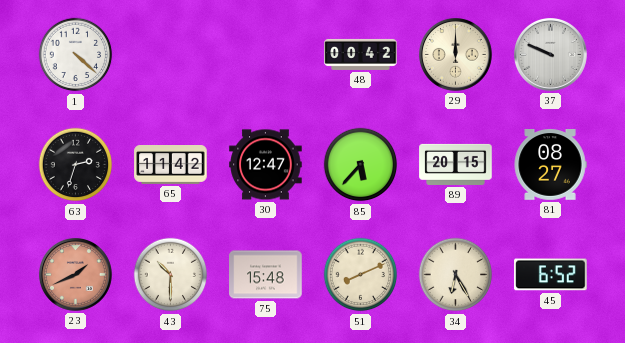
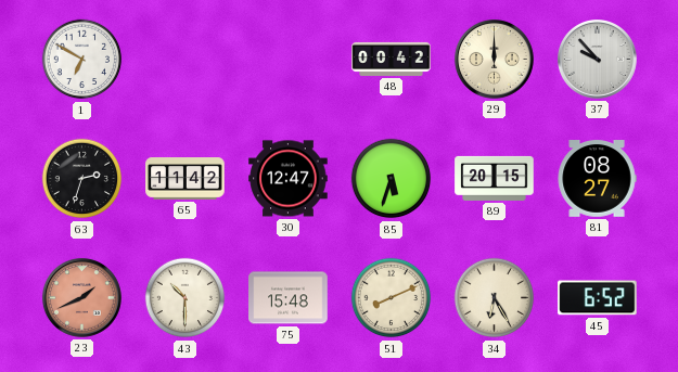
1: 4:22 -> 6:50 (82, 60)
37: 9:49 -> 9:53 (598, 60)
85: 5:37 -> 5:33 (392, 179)
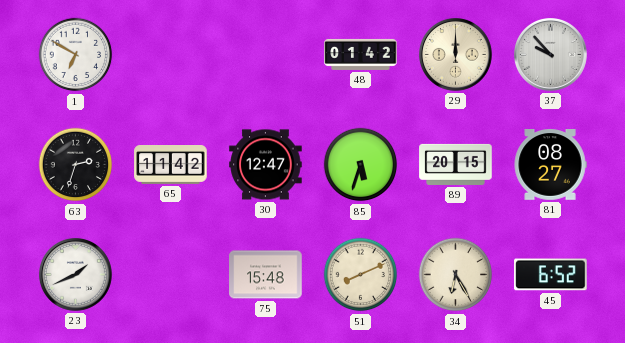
48: 00:42 -> 01:42 (361, 54)
23 dial: salmon -> white (76, 275)
43: 10:30 -> none (186, 298)
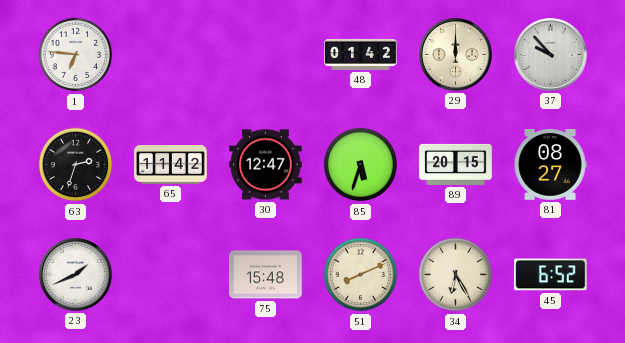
1: 6:50 -> 6:46 (76, 55)
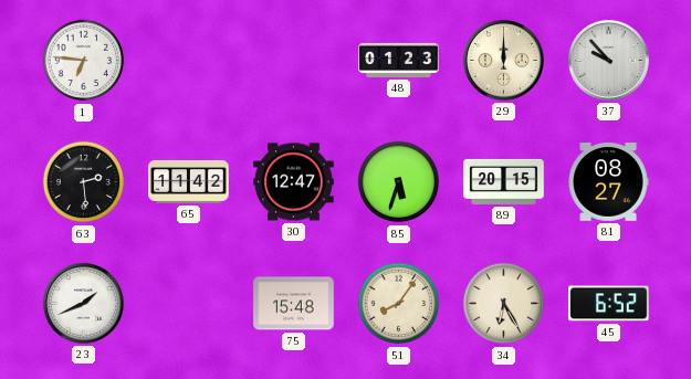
48: 01:42 -> 01:23 (399, 60)
63: 2:33 -> 2:29 (84, 182)
51: 8:11 -> 8:06 (399, 304)
